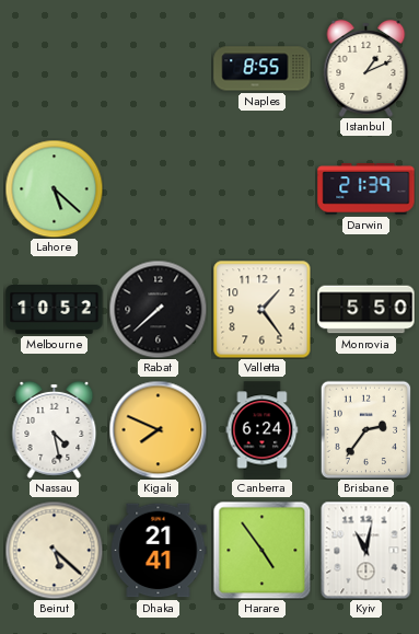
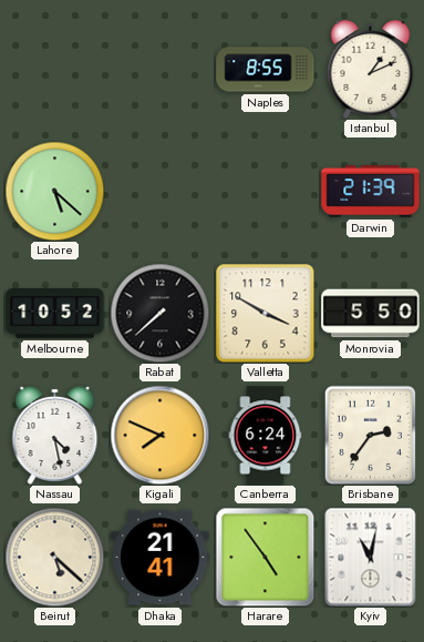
Valletta: 1:24 -> 3:50 (265, 313)
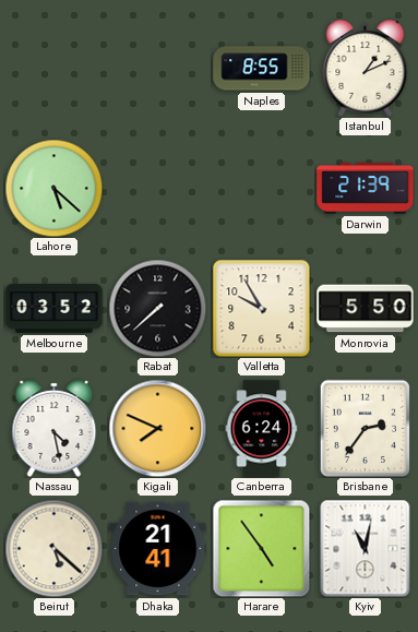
Melbourne: 10:52 -> 03:52 (55, 309)
Valletta: 3:50 -> 9:55 (261, 308)
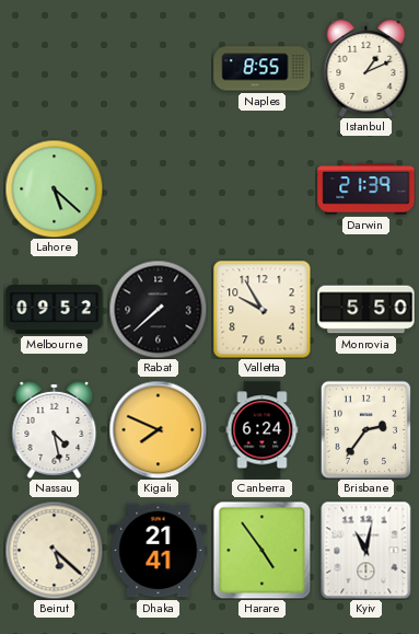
Melbourne: 03:52 -> 09:52 (55, 310)
